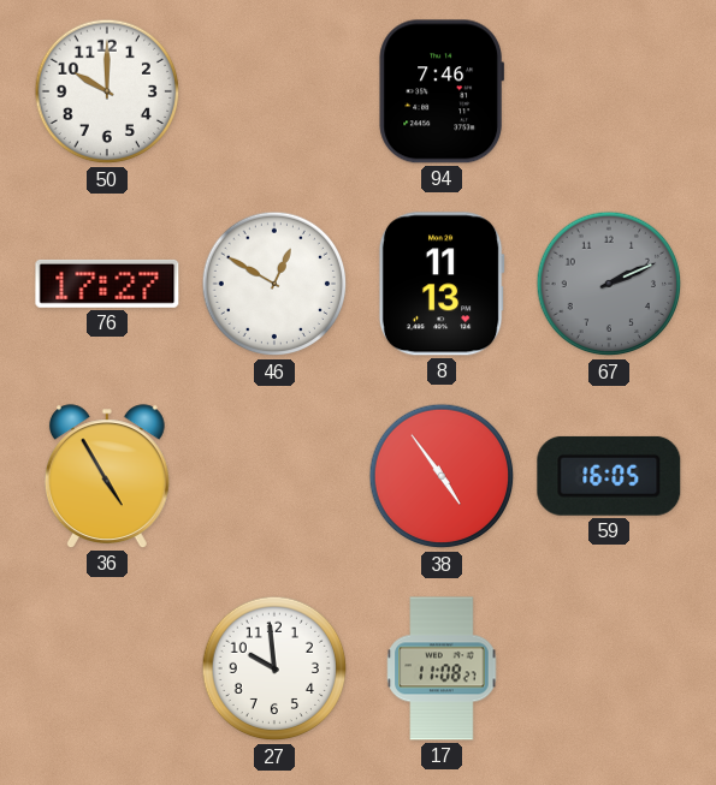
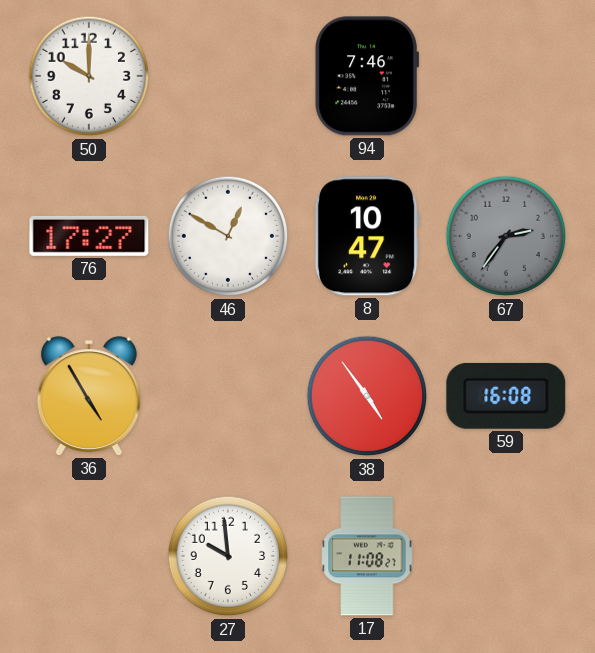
8: 11:13 -> 10:47 (367, 236)
67: 2:11 -> 2:36 (506, 236)
59: 16:05 -> 16:08 (506, 396)
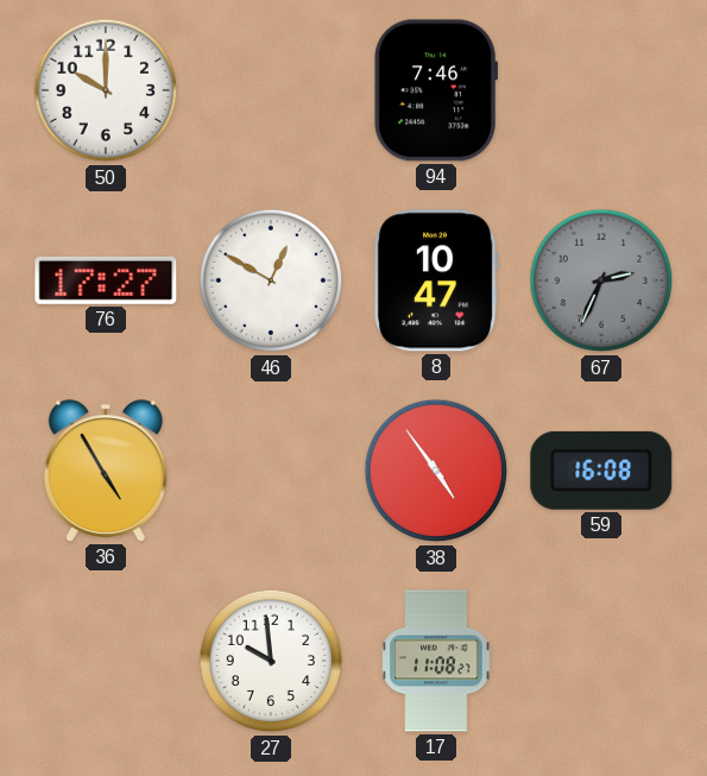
67: 2:36 -> 2:34 (601, 280)
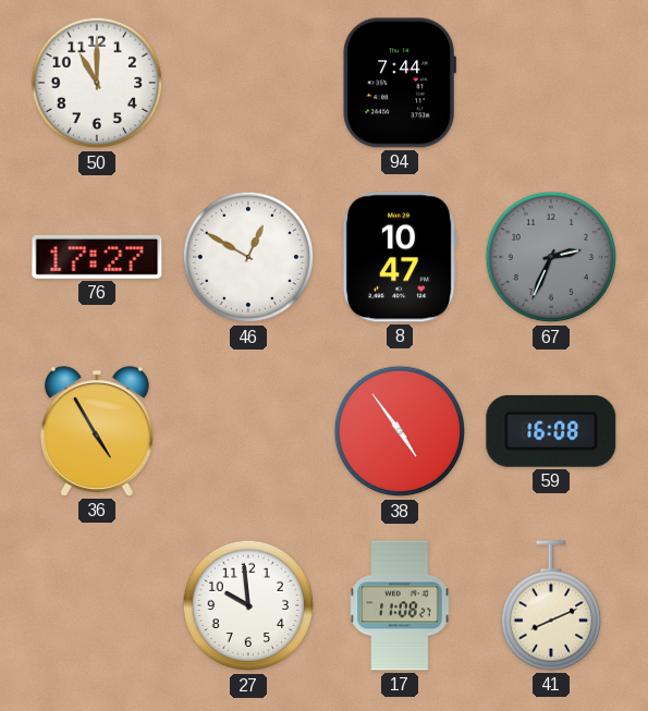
50: 10:00 -> 11:00 (97, 83)
94: 7:46 -> 7:44 (399, 83)
41: none -> 8:11 (550, 605)
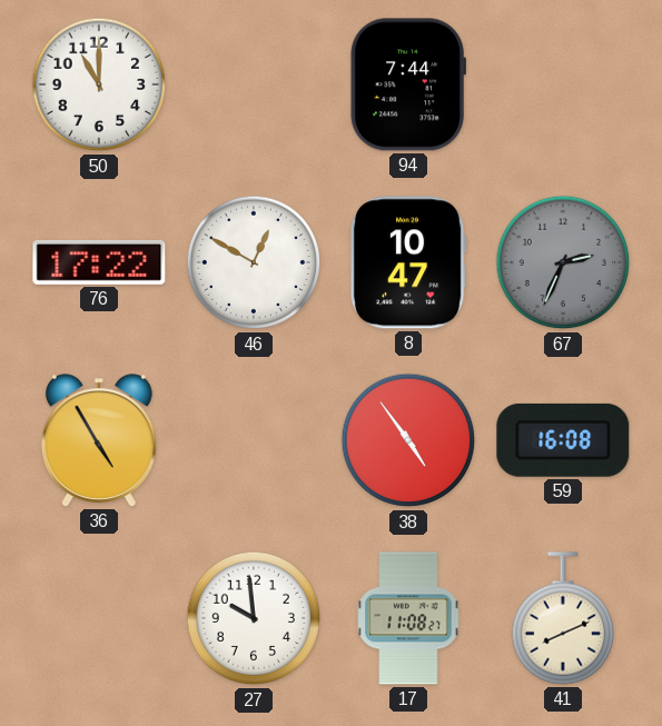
76: 17:27 -> 17:22 (99, 262)
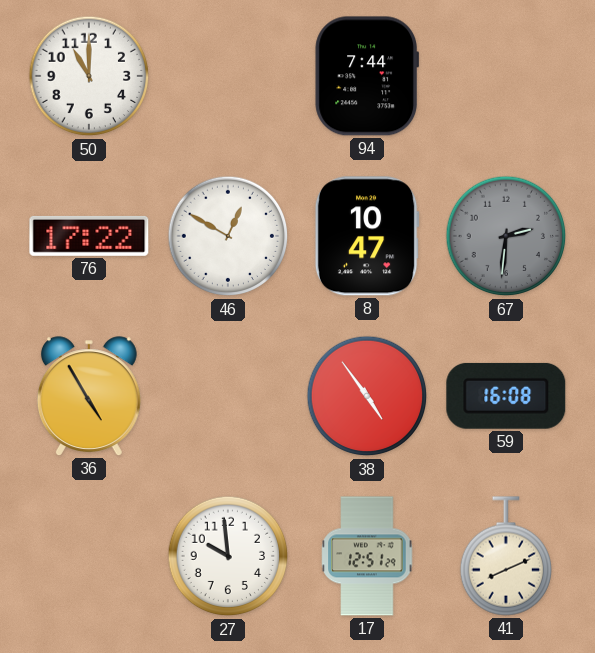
67: 2:34 -> 2:31 (506, 236)
17: 11:08 -> 12:51 (367, 556)
